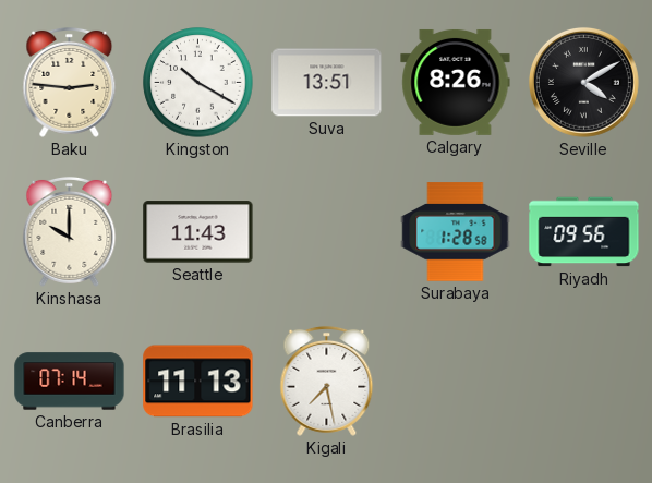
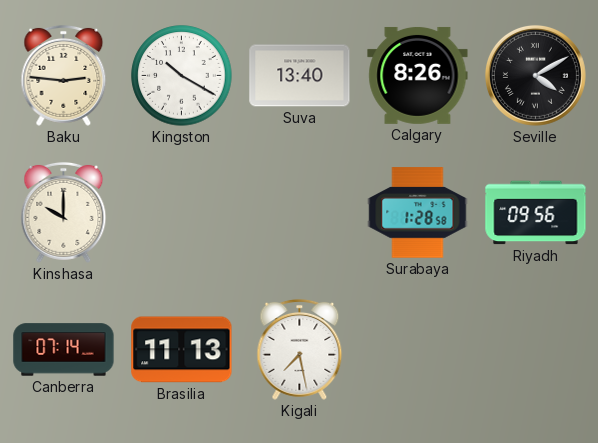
Suva: 13:51 -> 13:40 (300, 76)
Seattle: 11:43 -> none (198, 232)
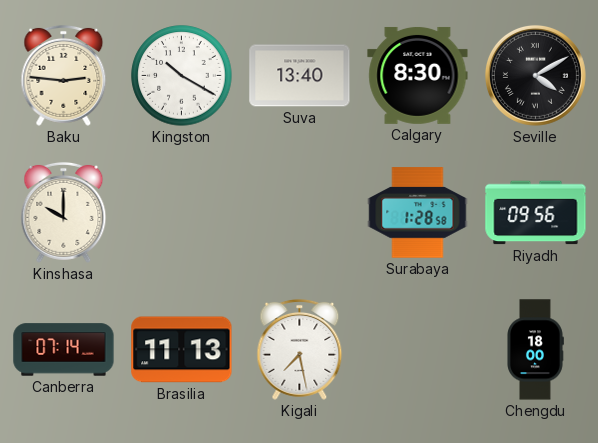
Calgary: 8:26 -> 8:30 (418, 75)
Chengdu: none -> 18:00 (535, 350)
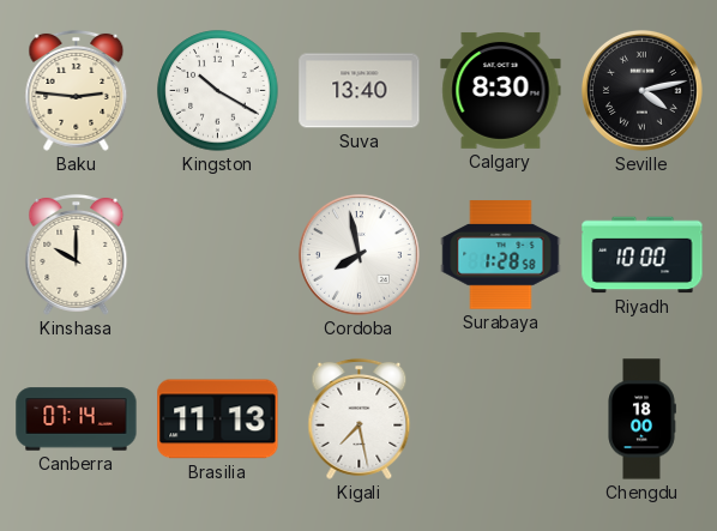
Seville: 4:10 -> 4:13 (641, 90)
Cordoba: none -> 7:58 (358, 254)
Riyadh: 09:56 -> 10:00 (643, 255)
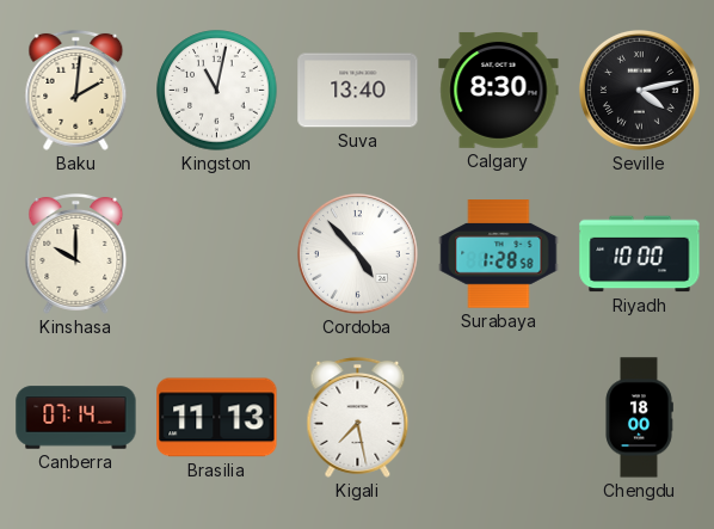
Baku: 2:46 -> 2:01 (76, 90)
Kingston: 10:20 -> 11:02 (217, 91)
Cordoba: 7:58 -> 4:53 (357, 253)
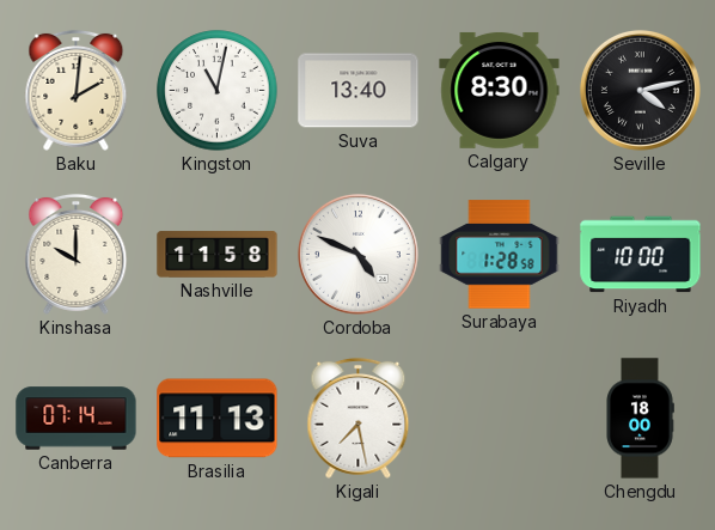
Nashville: none -> 11:58 (218, 255)
Cordoba: 4:53 -> 4:49 (357, 254)
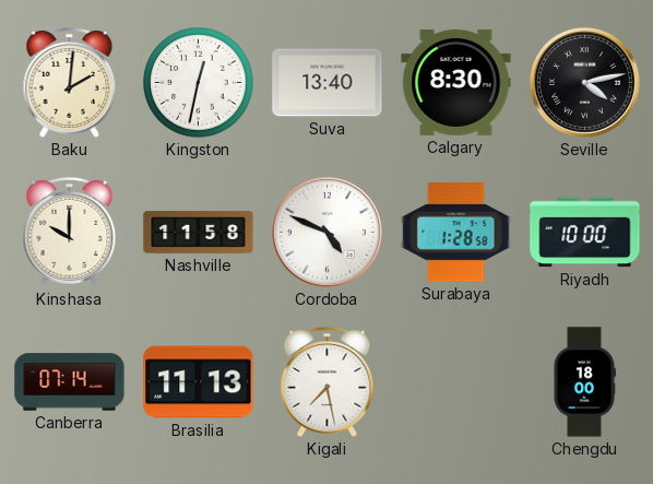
Kingston: 11:02 -> 12:32 (199, 83)
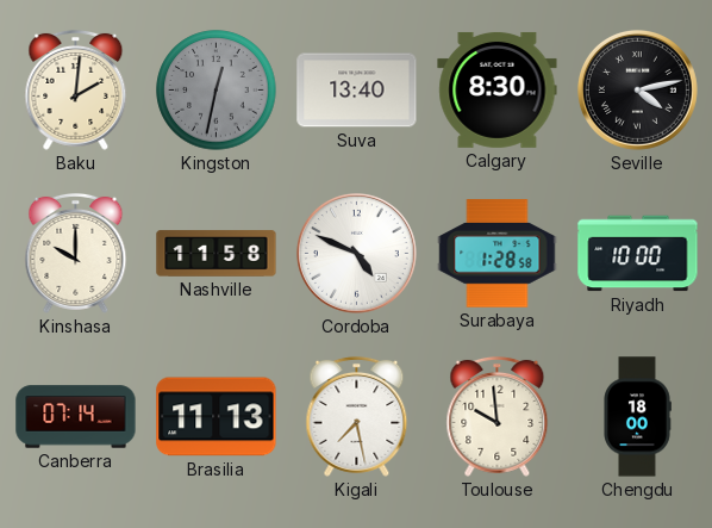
Kingston dial: white -> grey (217, 91)
Toulouse: none -> 9:59 (498, 416)
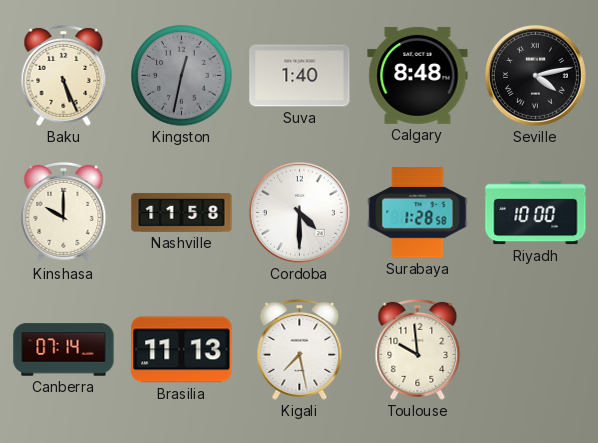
Baku: 2:01 -> 5:26 (64, 75)
Suva: 13:40 -> 1:40 (300, 76)
Calgary: 8:30 -> 8:48 (418, 75)
Cordoba: 4:49 -> 4:30 (299, 212)
Chengdu: 18:00 -> none (637, 417)
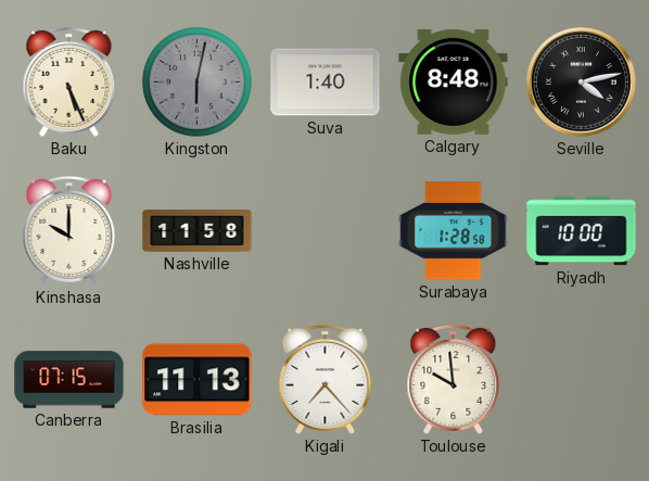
Kingston: 12:32 -> 6:02 (198, 83)
Cordoba: 4:30 -> none (299, 212)
Canberra: 07:14 -> 07:15 (69, 380)
Kigali: 7:28 -> 7:23 (326, 379)
